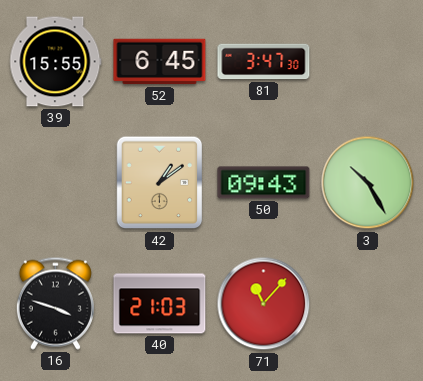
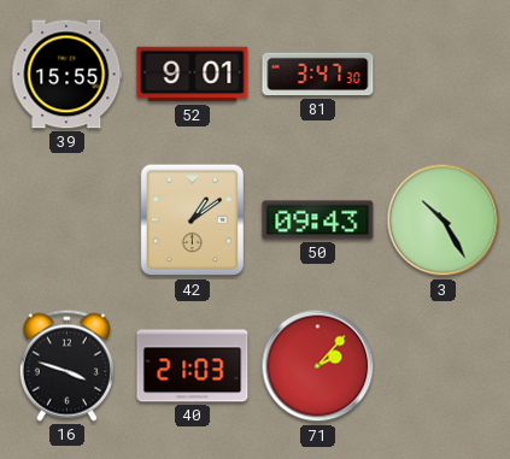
52: 6:45 -> 9:01 (193, 75)
71: 11:07 -> 2:07 (318, 366)
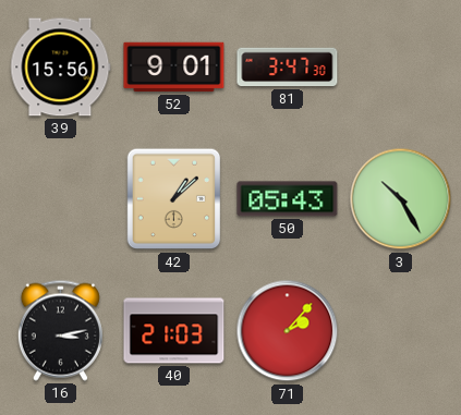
39: 15:55 -> 15:56 (61, 68)
42: 1:09 -> 1:08 (174, 199)
50: 09:43 -> 05:43 (288, 199)
16: 3:48 -> 3:13 (60, 330)
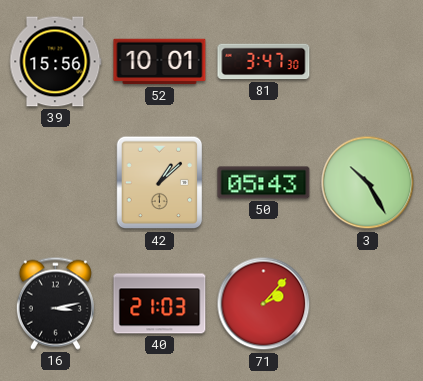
52: 9:01 -> 10:01 (160, 62)
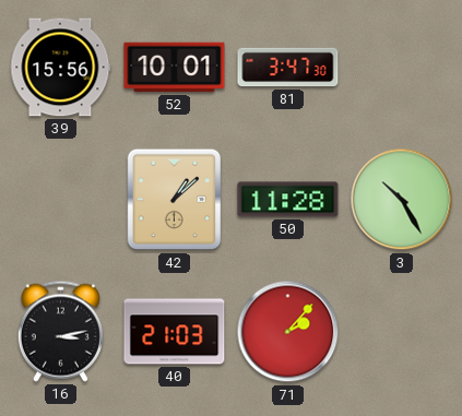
50: 05:43 -> 11:28 (288, 200)
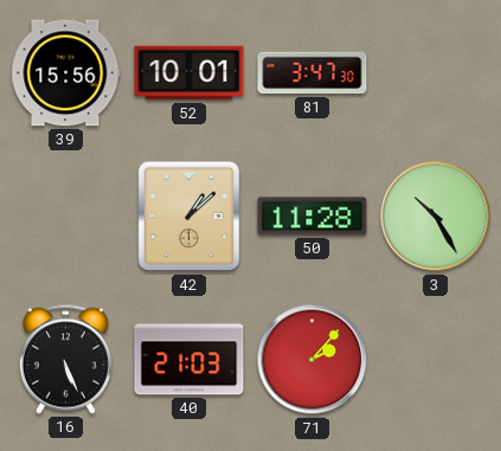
16: 3:13 -> 5:26 (65, 359)
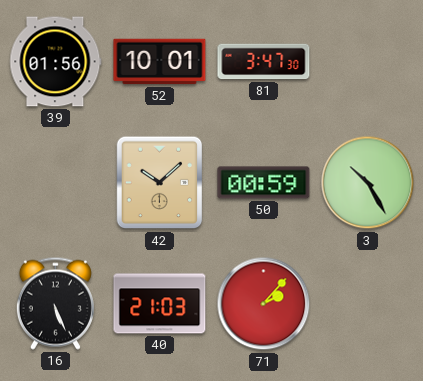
39: 15:56 -> 01:56 (56, 62)
42: 1:08 -> 10:08 (160, 183)
50: 11:28 -> 00:59 (264, 183)
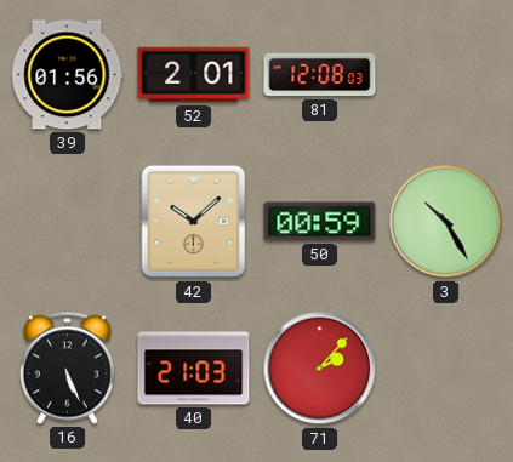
52: 10:01 -> 2:01 (194, 75)
81: 3:47 -> 12:08 (320, 75)
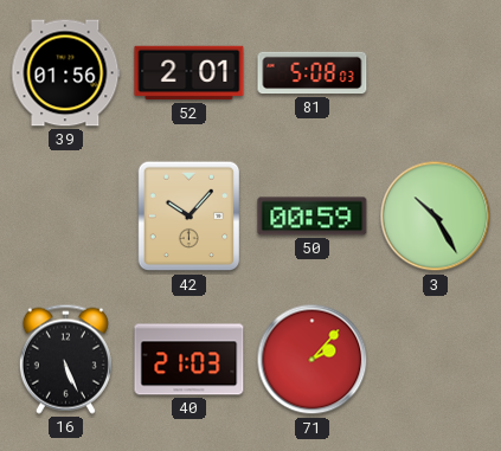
81: 12:08 -> 5:08 (313, 73)
42: 10:08 -> 10:07 (190, 217)
